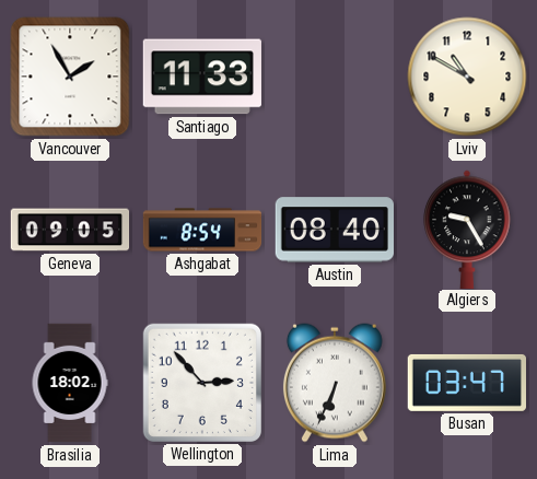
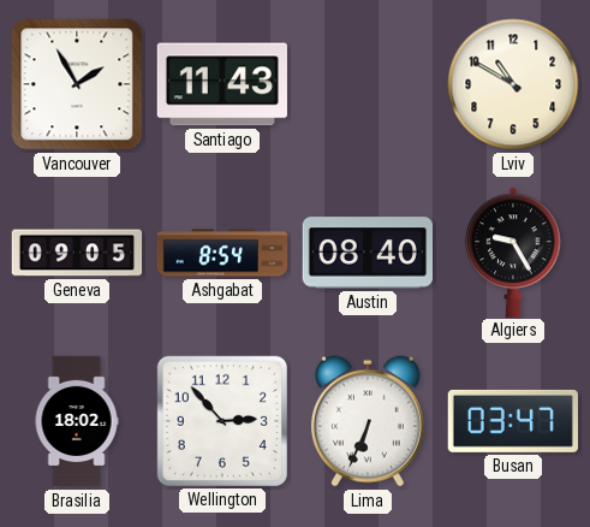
Santiago: 11:33 -> 11:43 (222, 84)
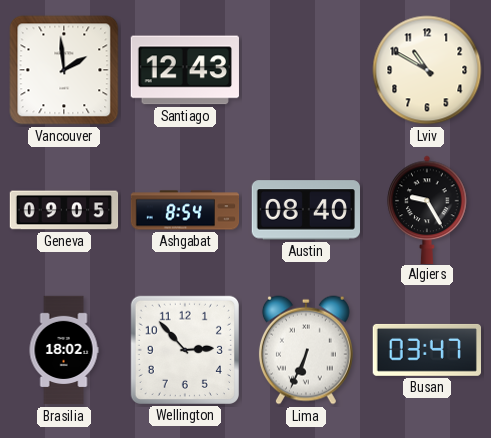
Vancouver: 1:55 -> 1:59 (64, 70)
Santiago: 11:43 -> 12:43 (185, 70)
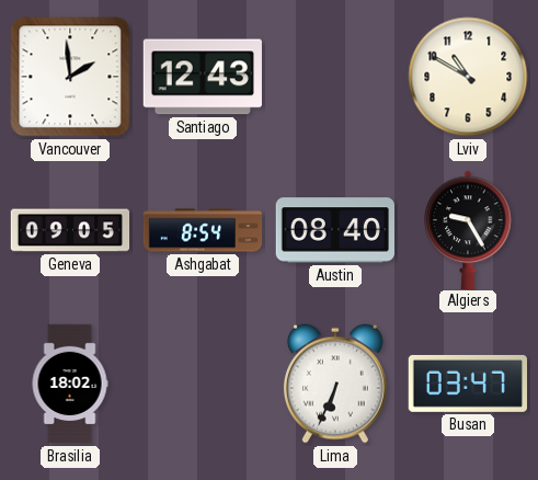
Wellington: 2:53 -> none (185, 350)
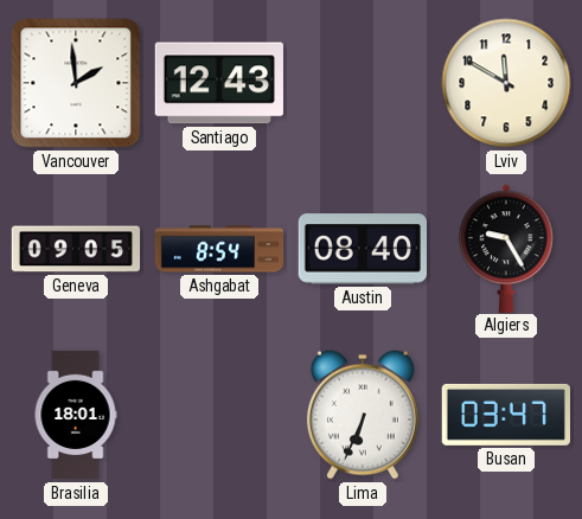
Lviv: 10:50 -> 11:50 (506, 83)
Brasilia: 18:02 -> 18:01 (76, 415)
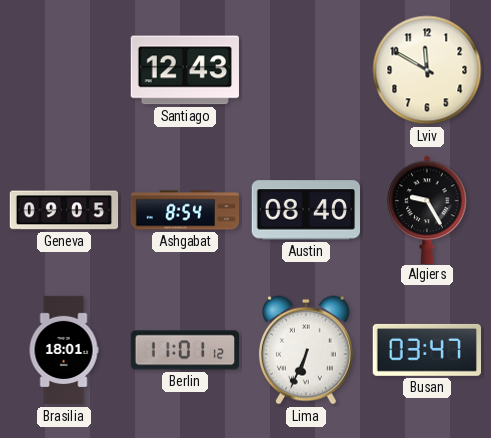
Vancouver: 1:59 -> none (76, 83)
Berlin: none -> 11:01 (184, 350)
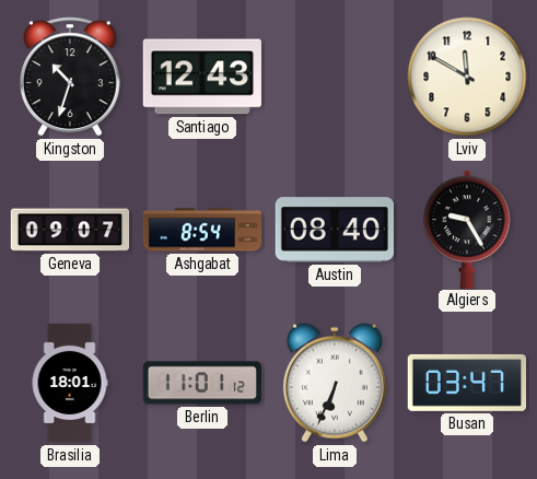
Kingston: none -> 10:33 (70, 77)
Geneva: 09:05 -> 09:07 (70, 230)
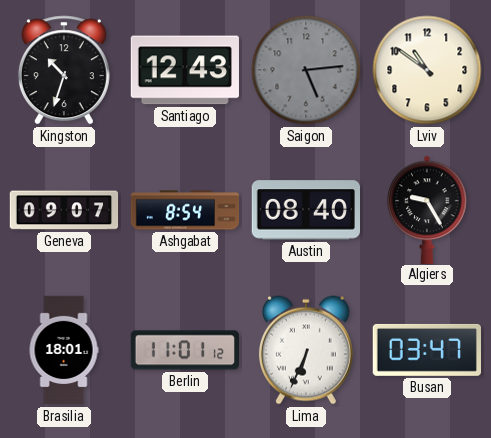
Saigon: none -> 5:14 (306, 70)
Lviv: 11:50 -> 10:51 (427, 70)
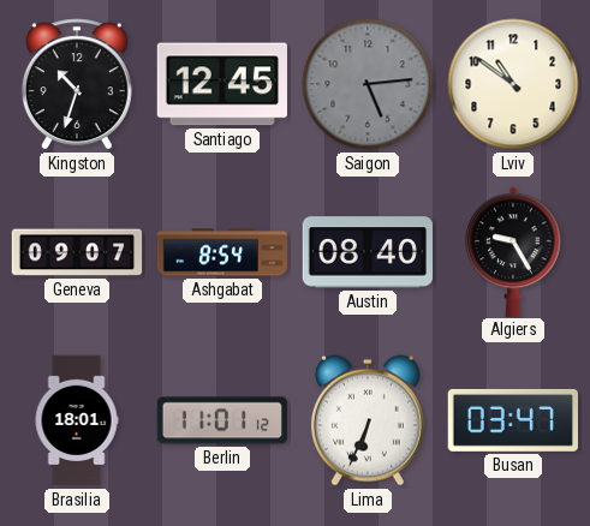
Santiago: 12:43 -> 12:45 (222, 84)
